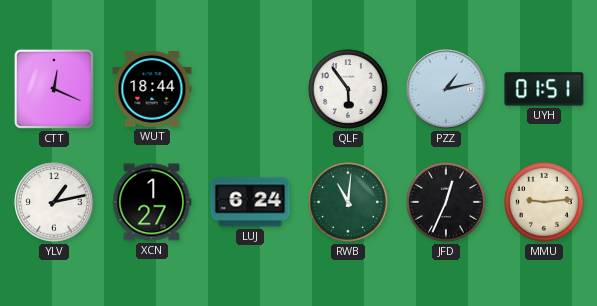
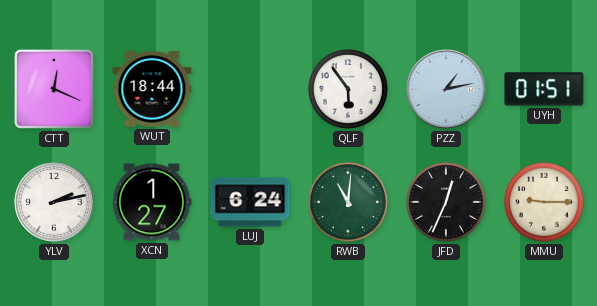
YLV: 1:13 -> 2:13 (54, 202)
MMU: 9:14 -> 9:15 (545, 203)
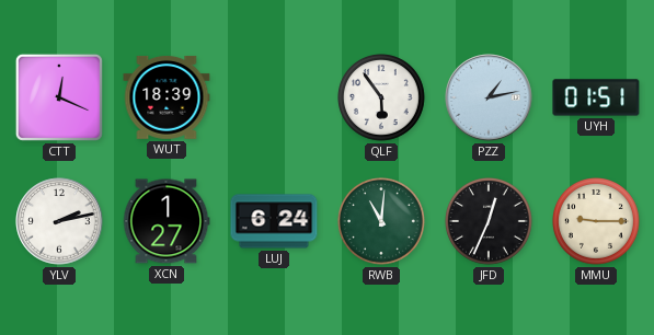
WUT: 18:44 -> 18:39 (167, 97)
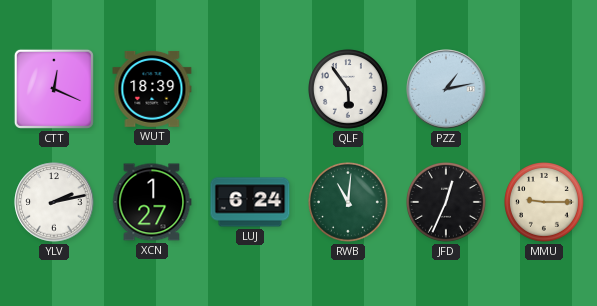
UYH: 01:51 -> none (596, 97)
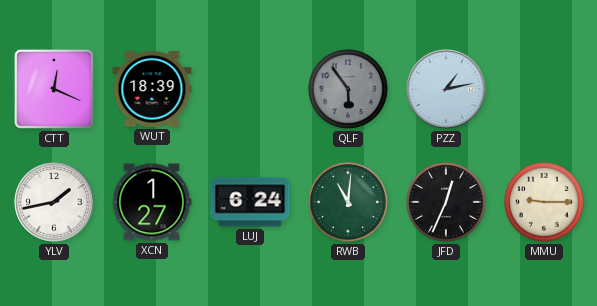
QLF dial: white -> grey (349, 90)
YLV: 2:13 -> 1:43 (54, 202)
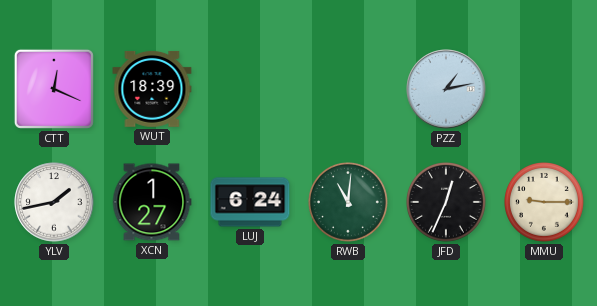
QLF: 5:54 -> none (349, 90)
